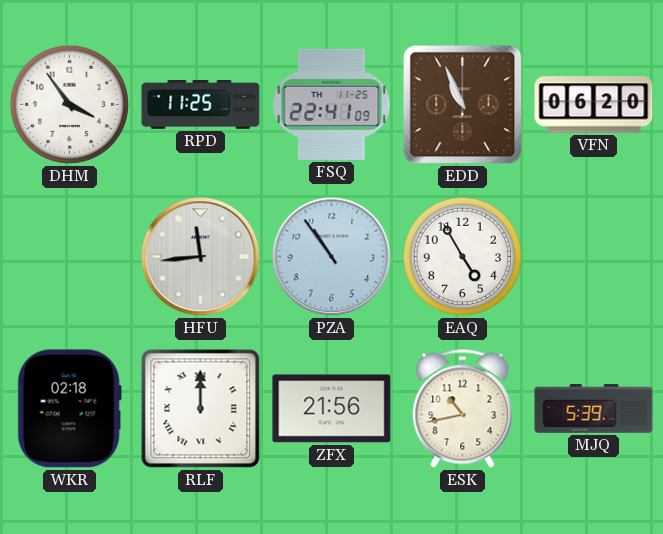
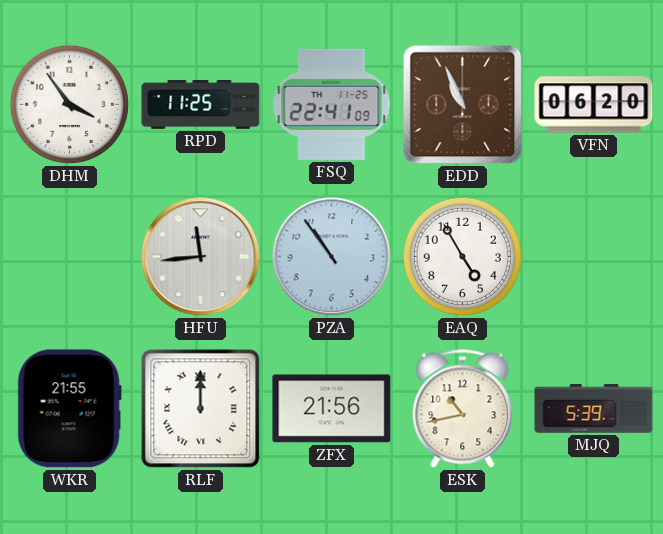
WKR: 02:18 -> 21:55 (69, 409)
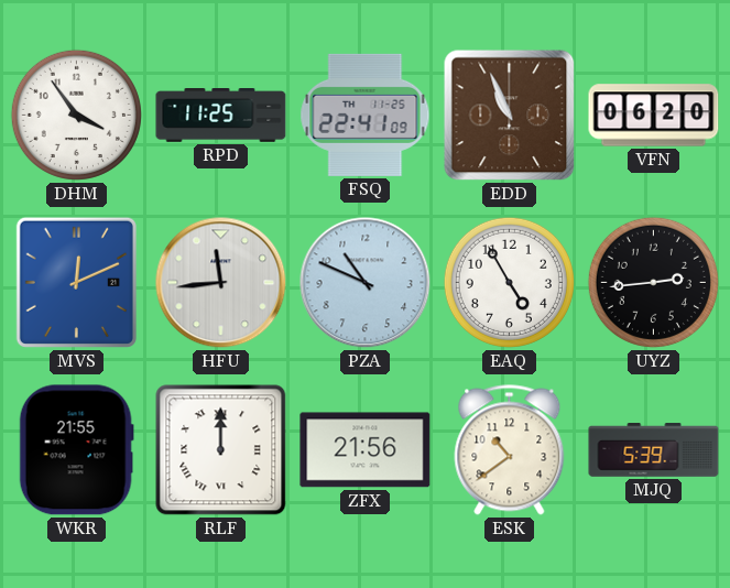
MVS: none -> 12:11 (76, 282)
PZA: 10:54 -> 10:49 (366, 283)
UYZ: none -> 2:44 (653, 282)
ESK: 10:43 -> 10:39 (510, 450)
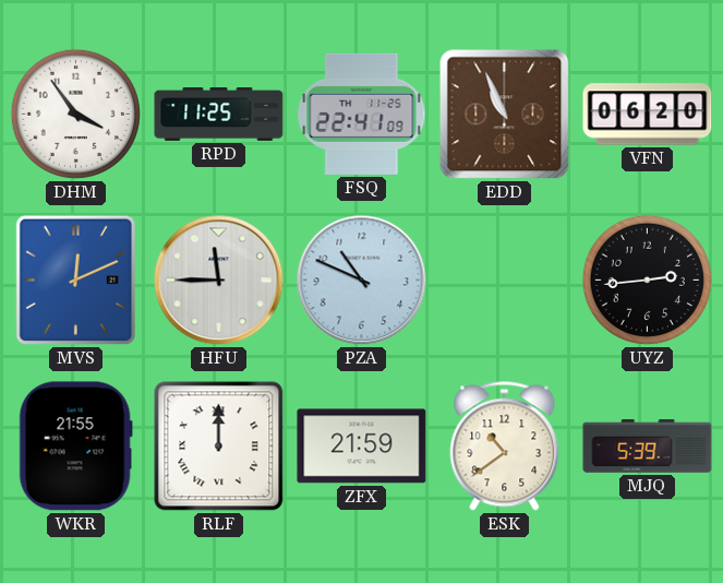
HFU: 11:44 -> 11:45 (219, 281)
EAQ: 4:55 -> none (509, 282)
ZFX: 21:56 -> 21:59 (362, 447)
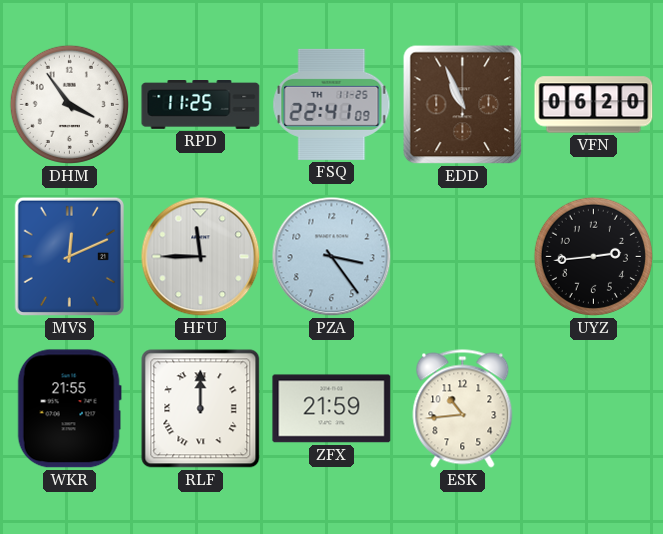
PZA: 10:49 -> 3:24 (332, 257)
ESK: 10:39 -> 10:44 (463, 409)
MJQ: 5:39 -> none (648, 447)
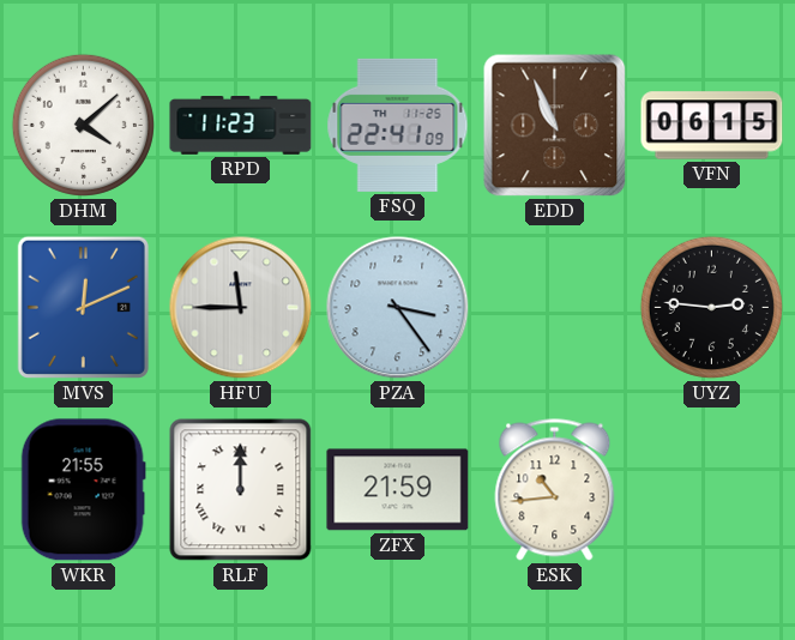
DHM: 3:54 -> 4:08 (83, 125)
RPD: 11:25 -> 11:23 (241, 126)
VFN: 06:20 -> 06:15 (712, 126)
UYZ: 2:44 -> 2:46 (711, 307)
